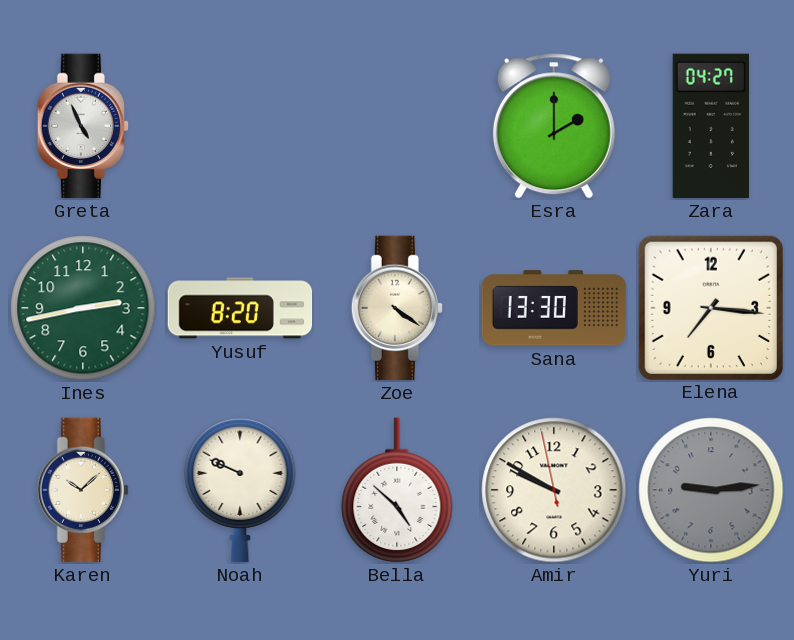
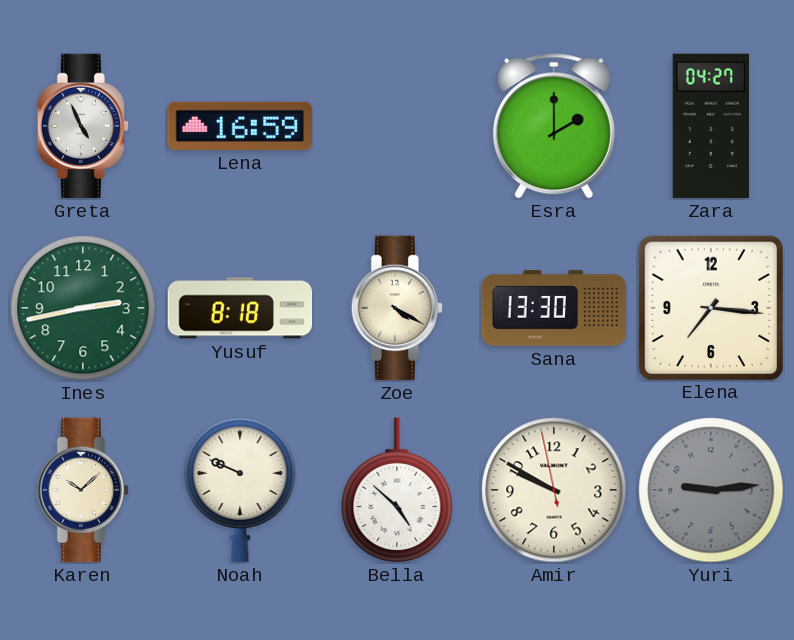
Lena: none -> 16:59 (240, 126)
Yusuf: 8:20 -> 8:18 (240, 308)
Zoe: 4:21 -> 4:20 (396, 308)
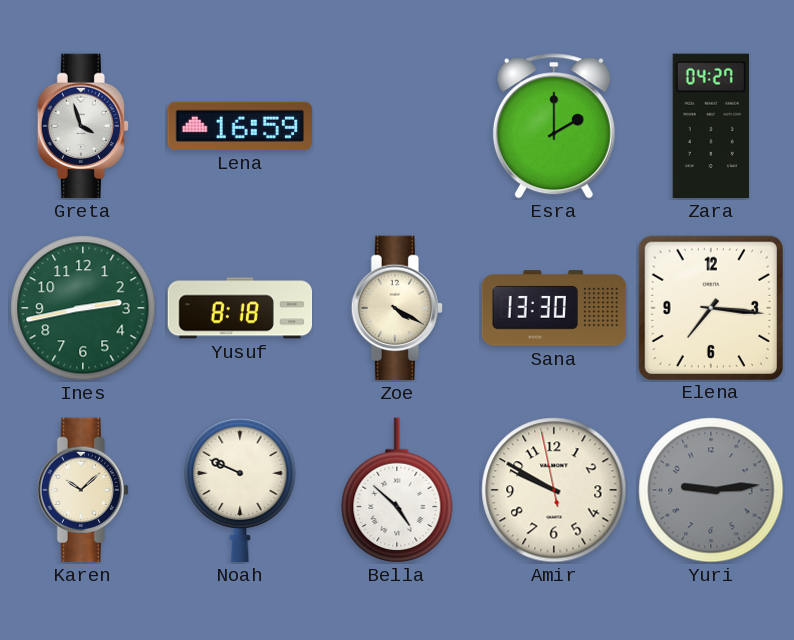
Greta: 4:56 -> 3:57 (82, 126)
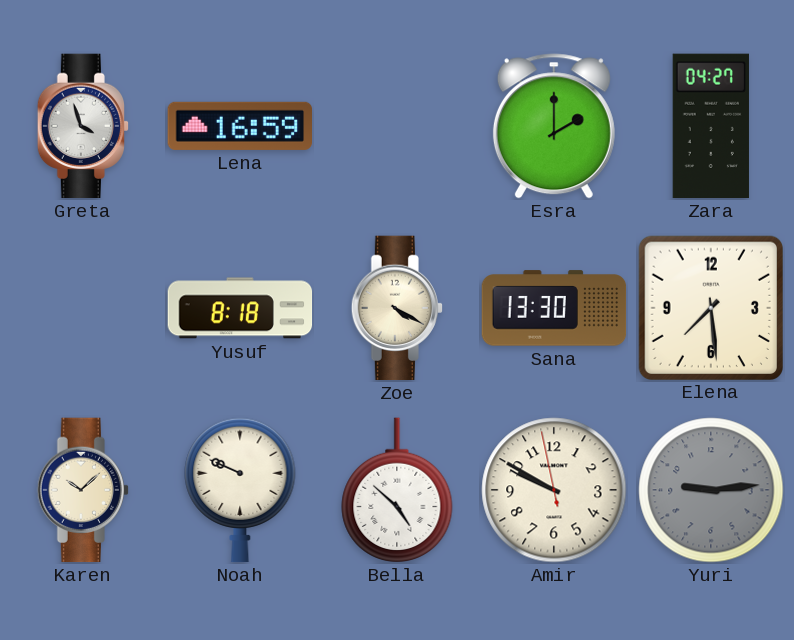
Ines: 2:43 -> none (83, 308)
Elena: 7:16 -> 7:29 (710, 307)
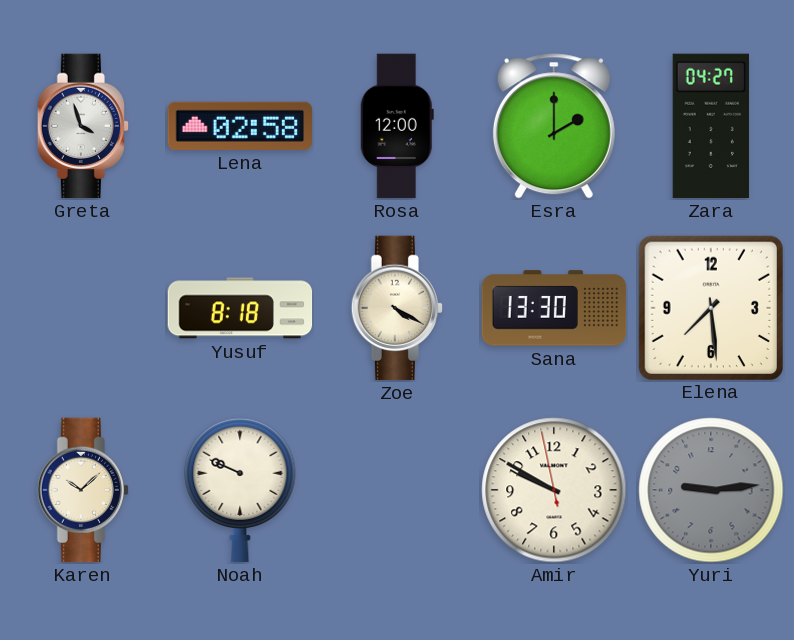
Lena: 16:59 -> 02:58 (240, 126)
Rosa: none -> 12:00 (397, 126)
Bella: 4:52 -> none (397, 490)
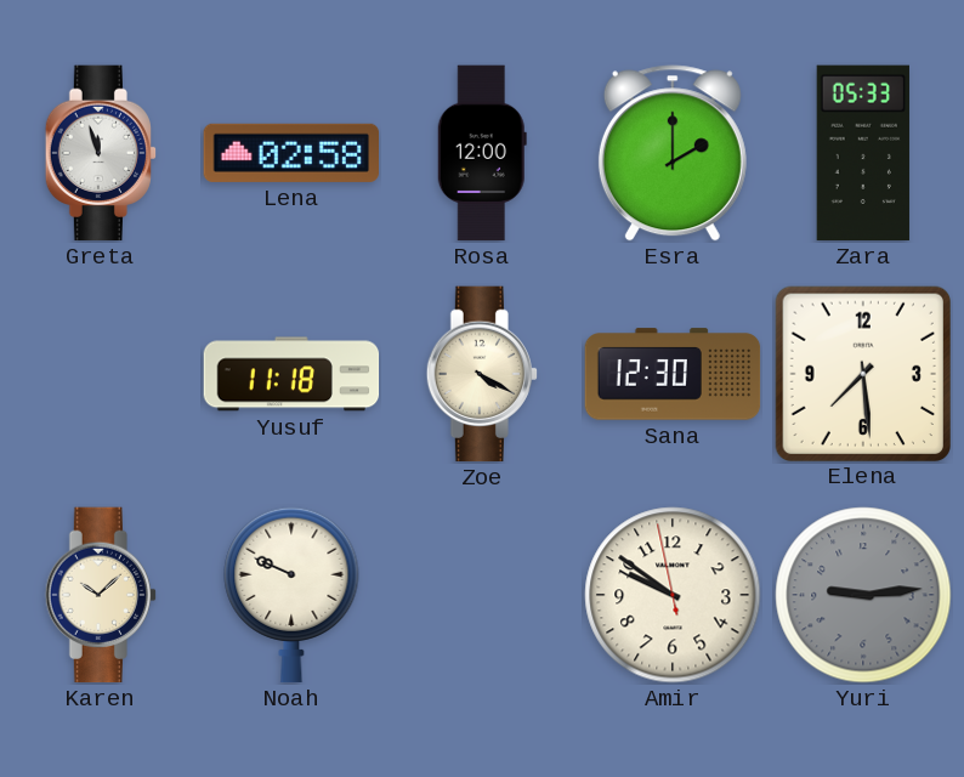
Greta: 3:57 -> 11:57 (100, 153)
Zara: 04:27 -> 05:33 (863, 153)
Yusuf: 8:18 -> 11:18 (291, 374)
Sana: 13:30 -> 12:30 (673, 374)
Amir: 9:49 -> 9:50 (673, 595)
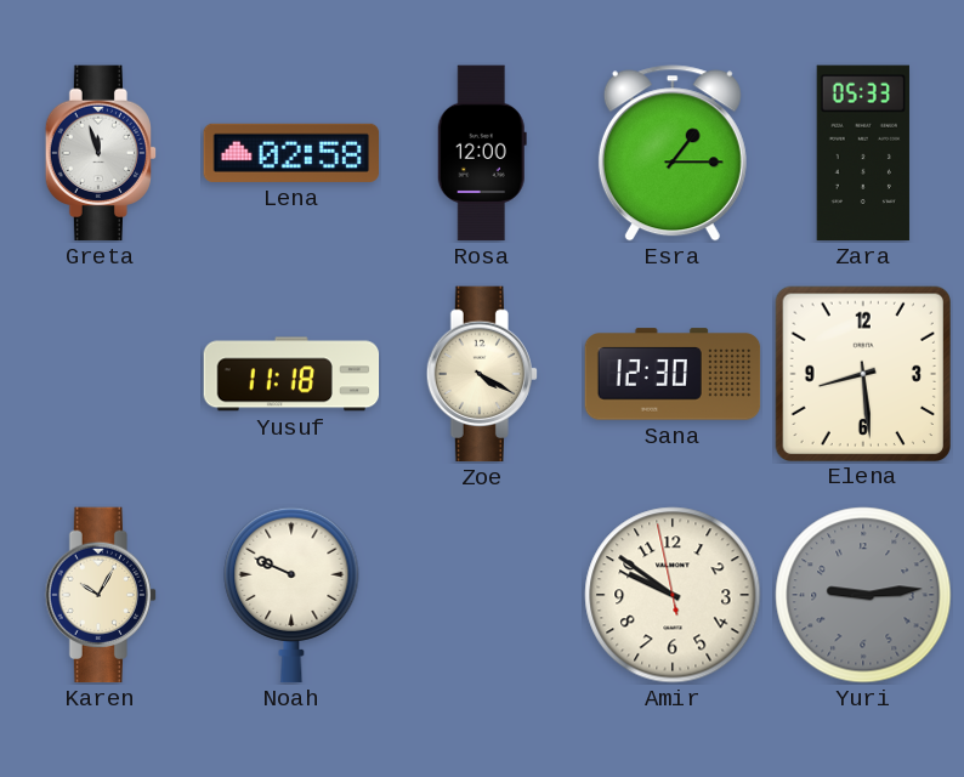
Esra: 2:00 -> 1:15 (673, 153)
Elena: 7:29 -> 8:29 (862, 373)
Karen: 10:08 -> 10:05 (100, 595)
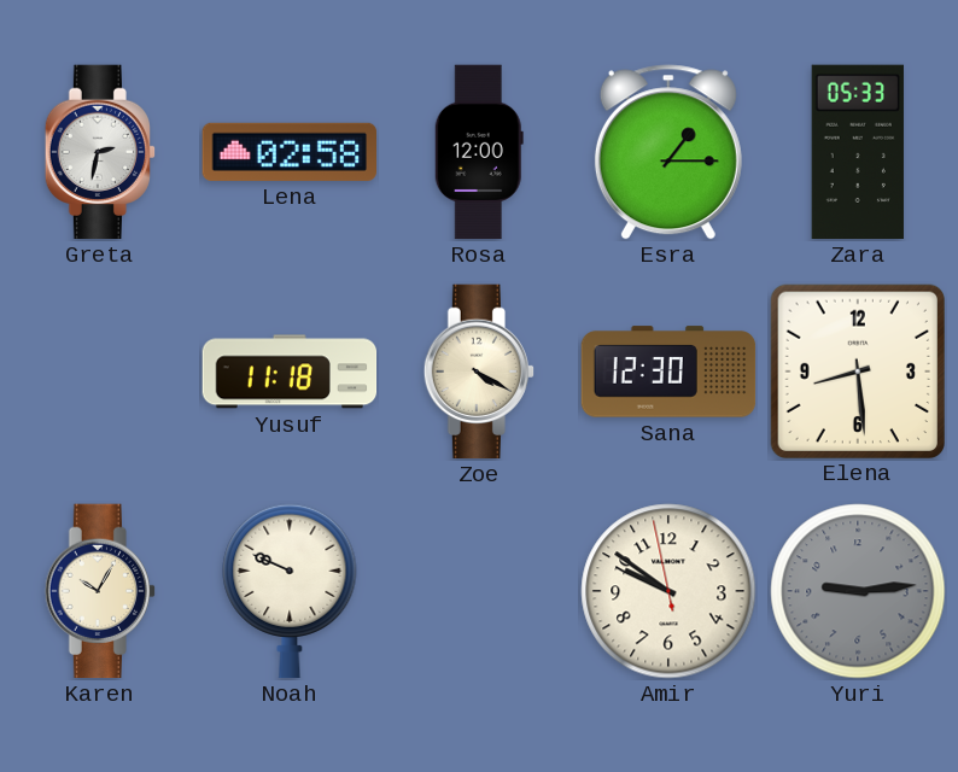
Greta: 11:57 -> 2:32 (99, 152)
